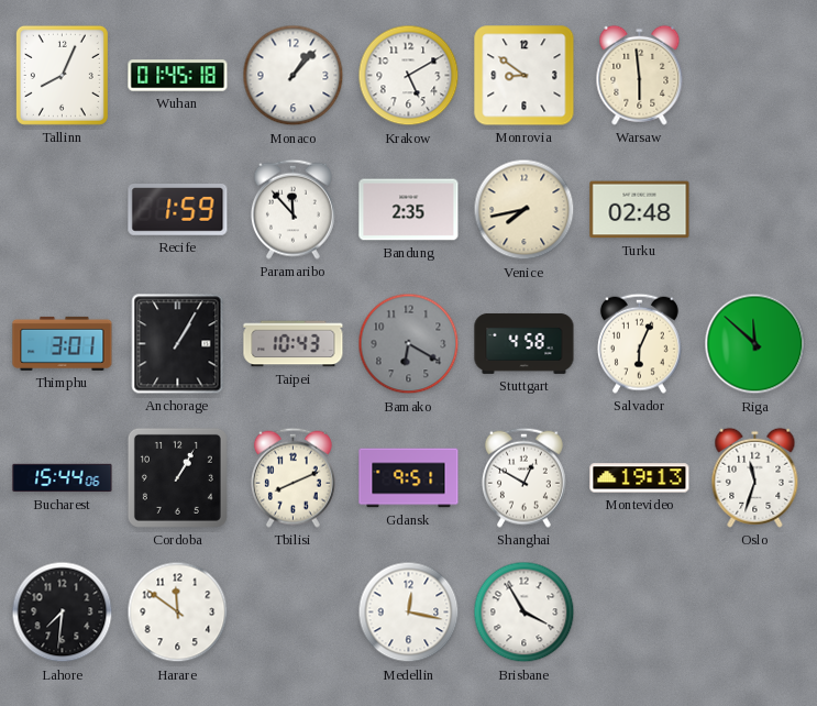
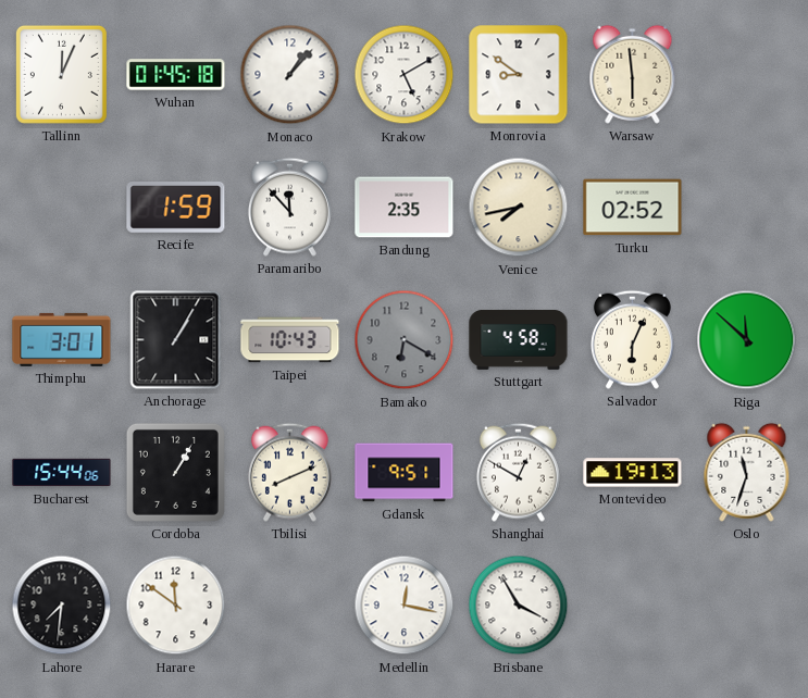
Tallinn: 8:04 -> 12:04 (61, 74)
Turku: 02:48 -> 02:52 (633, 208)
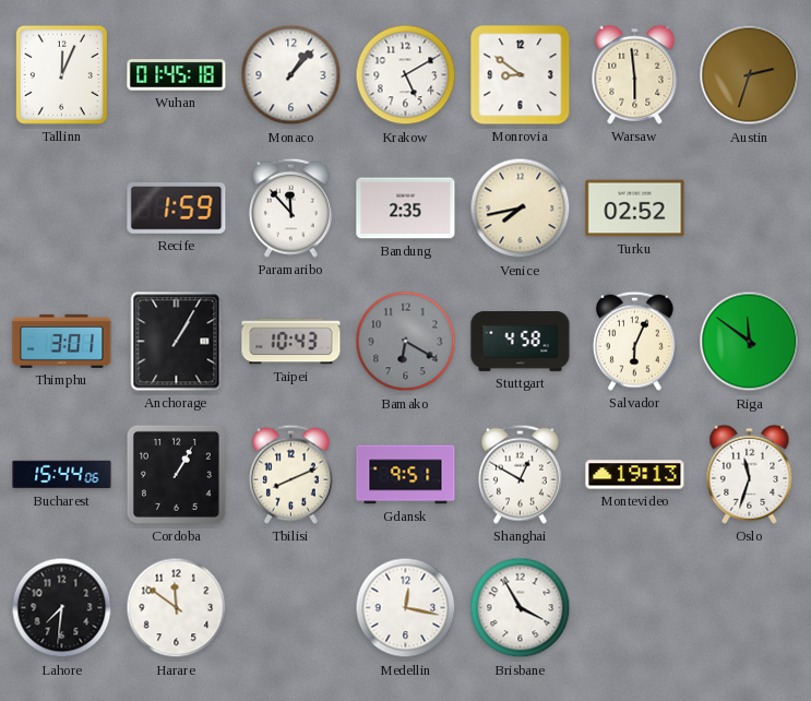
Austin: none -> 2:33 (750, 75)
Riga: 11:52 -> 11:51 (750, 342)
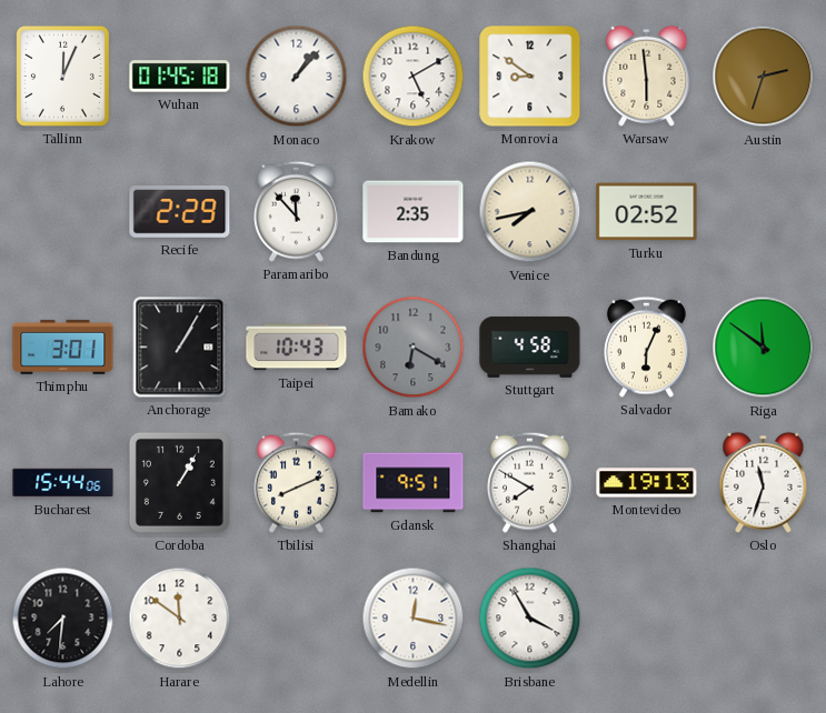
Recife: 1:59 -> 2:29 (180, 212)
Shanghai: 12:50 -> 7:50 (529, 482)
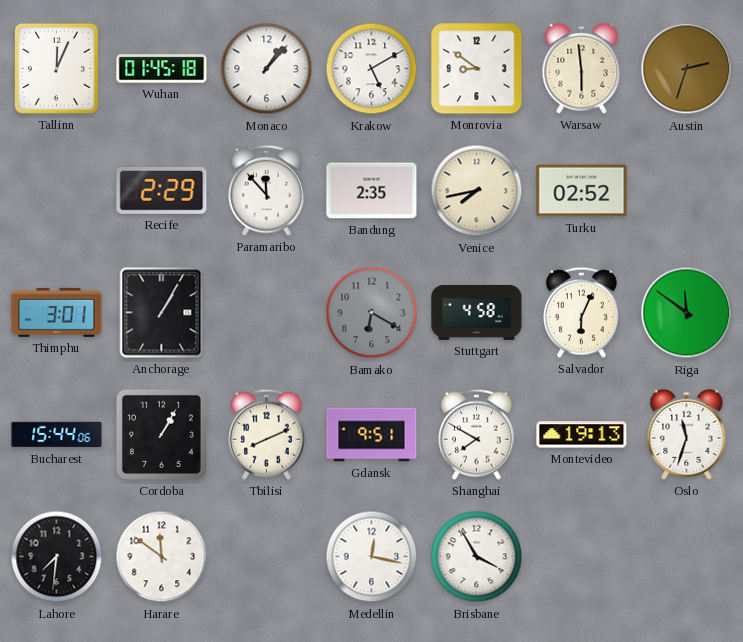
Taipei: 10:43 -> none (297, 348)
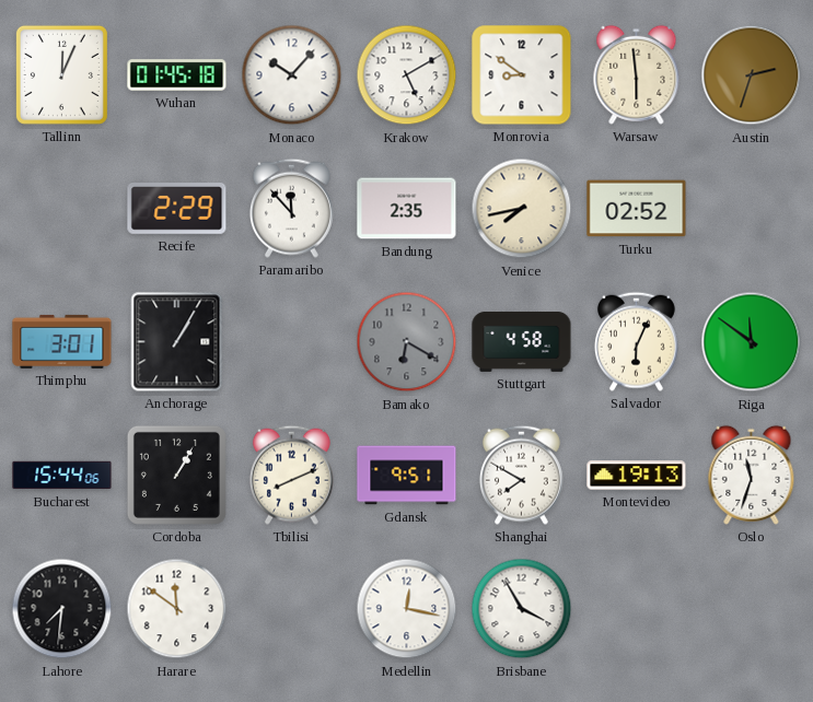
Monaco: 1:07 -> 10:07 (292, 75)
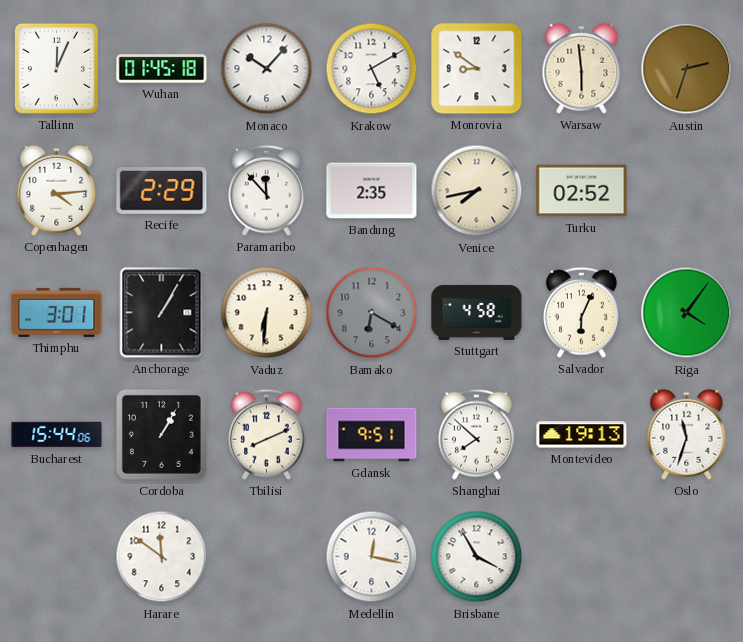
Copenhagen: none -> 4:14 (57, 190)
Vaduz: none -> 6:31 (267, 313)
Riga: 11:51 -> 4:06 (687, 313)
Shanghai: 7:50 -> 7:52 (476, 434)
Lahore: 7:31 -> none (62, 609)
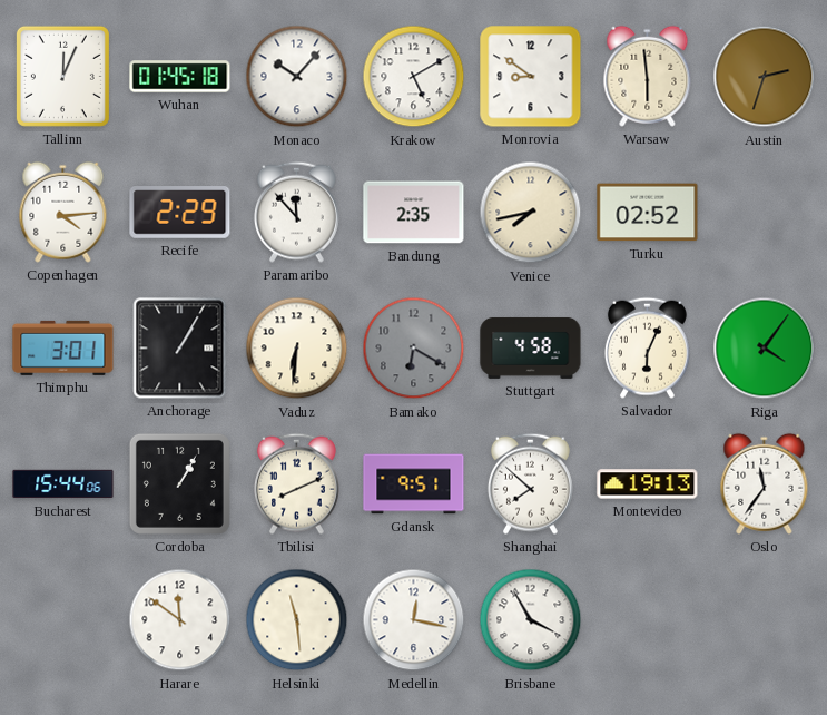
Oslo: 11:33 -> 11:36 (765, 483)
Helsinki: none -> 11:29 (297, 620)
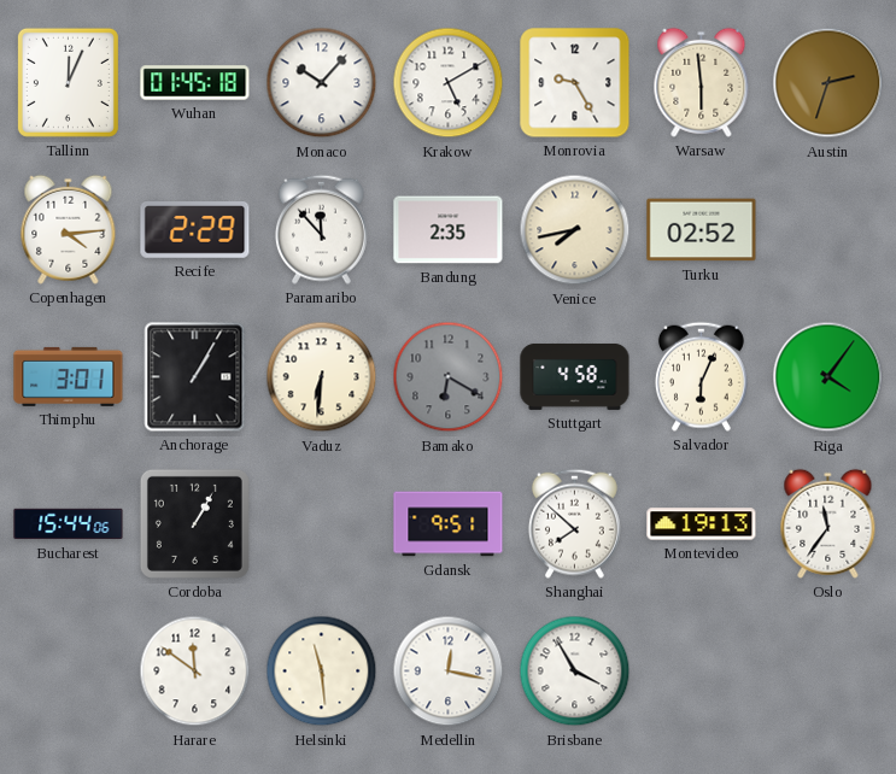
Monrovia: 8:51 -> 9:25 (575, 83)
Tbilisi: 8:11 -> none (296, 483)
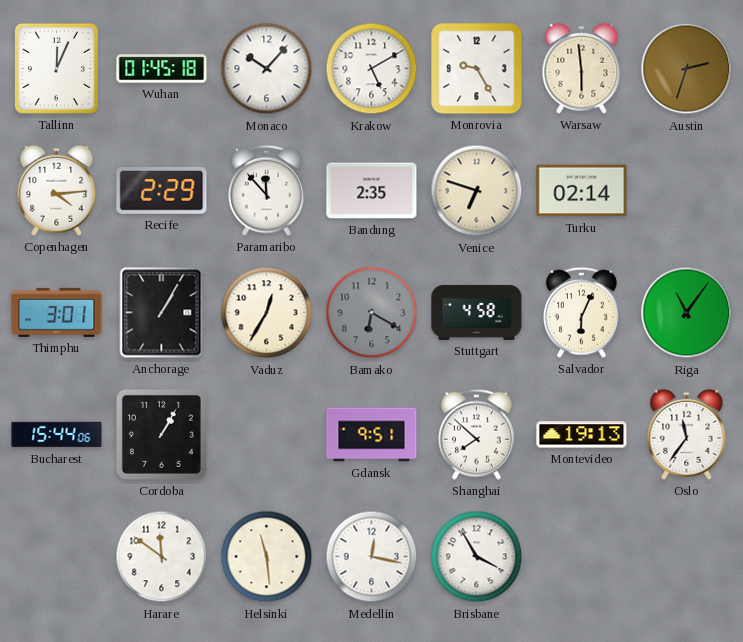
Venice: 7:43 -> 6:48 (477, 191)
Turku: 02:52 -> 02:14 (582, 191)
Vaduz: 6:31 -> 12:35 (267, 313)
Riga: 4:06 -> 11:06 (687, 313)
